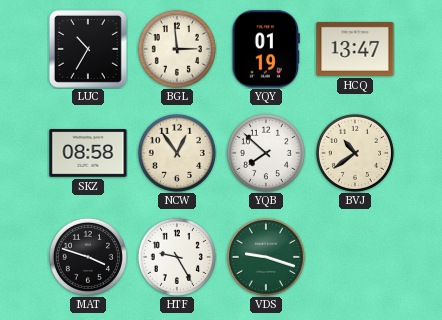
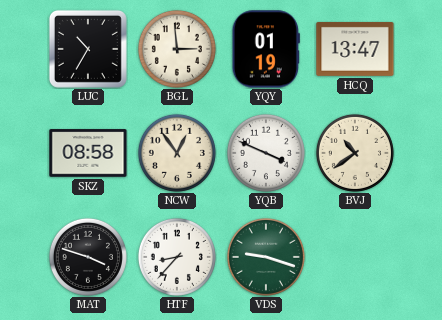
YQB: 7:52 -> 3:49 (266, 153)
HTF: 9:25 -> 8:37 (177, 257)
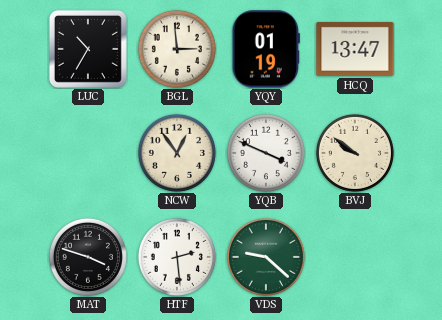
SKZ: 08:58 -> none (88, 153)
BVJ: 10:39 -> 9:51 (355, 153)
HTF: 8:37 -> 2:29 (177, 257)
VDS: 9:18 -> 9:22 (266, 257)
